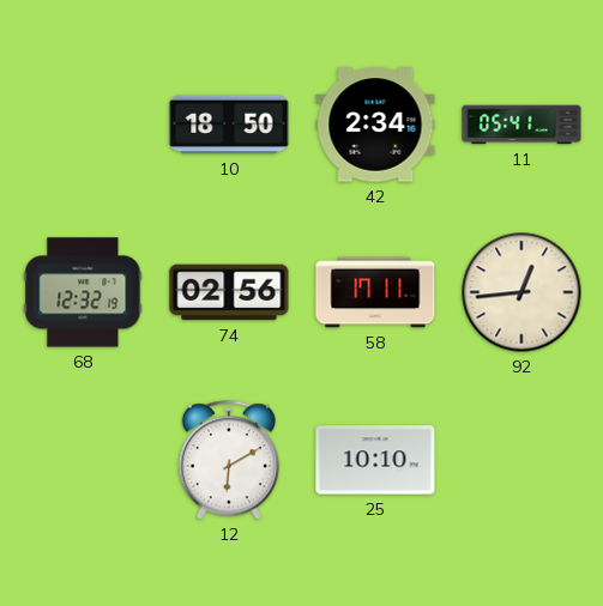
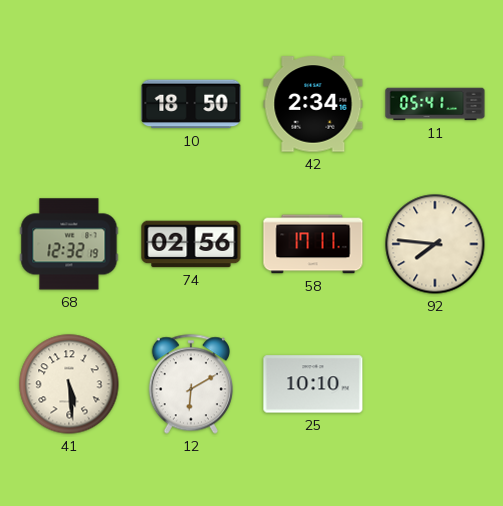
92: 12:44 -> 7:46 (435, 244)
41: none -> 5:29 (69, 384)
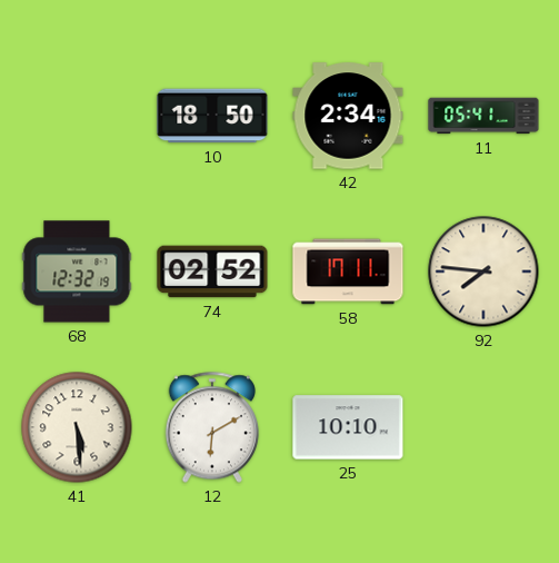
74: 02:56 -> 02:52 (212, 271)
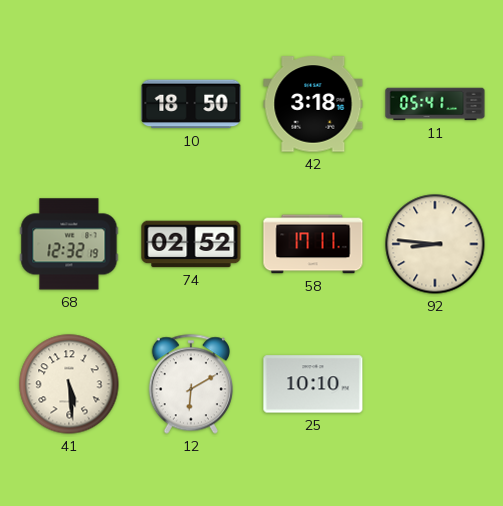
42: 2:34 -> 3:18 (313, 104)
92: 7:46 -> 8:46 (435, 244)
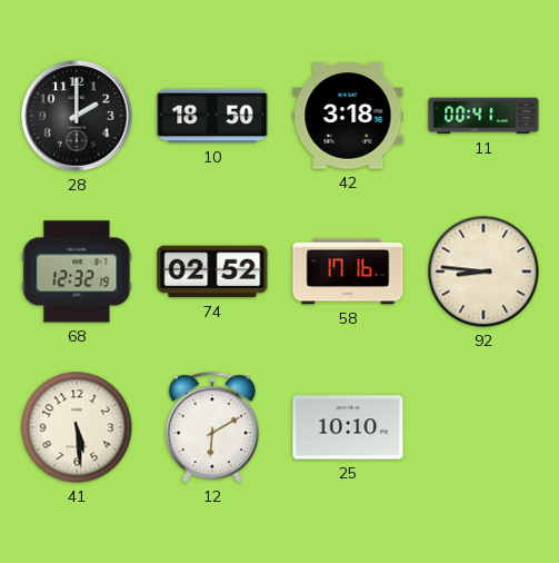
28: none -> 2:00 (77, 116)
11: 05:41 -> 00:41 (483, 116)
58: 17:11 -> 17:16 (348, 271)
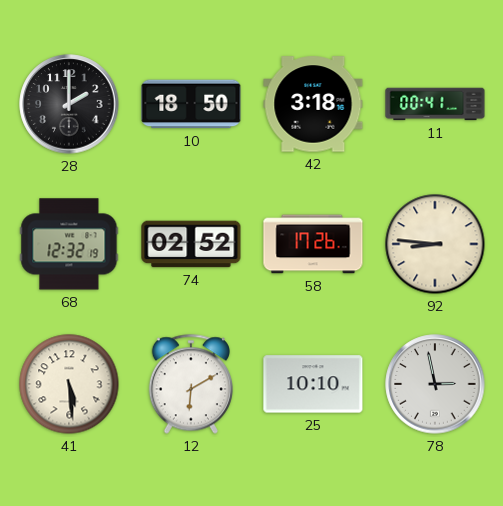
58: 17:16 -> 17:26 (313, 244)
78: none -> 2:58 (435, 384)
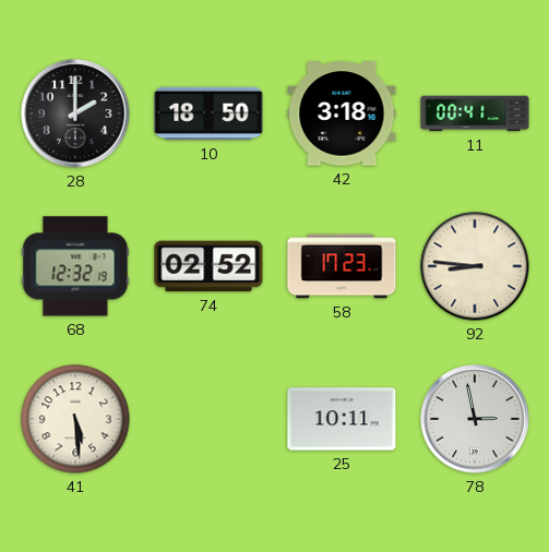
58: 17:26 -> 17:23 (342, 266)
12: 6:10 -> none (191, 384)
25: 10:10 -> 10:11 (342, 419)
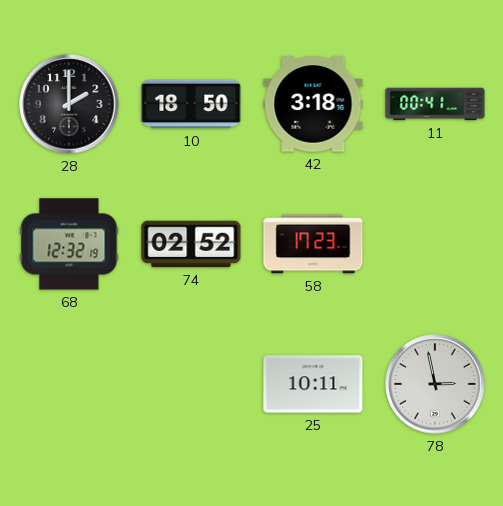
92: 8:46 -> none (475, 266)
41: 5:29 -> none (75, 419)
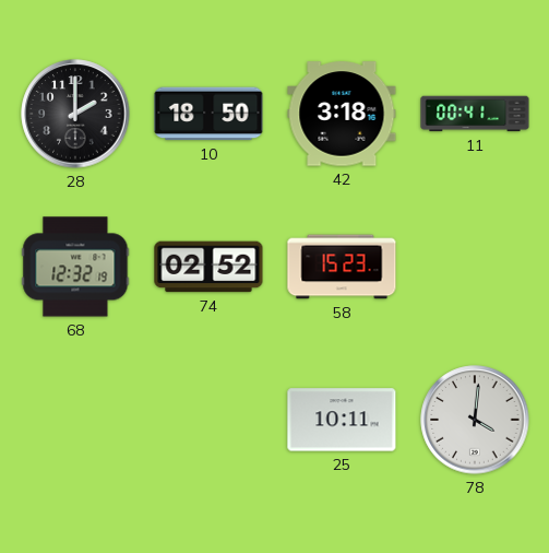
58: 17:23 -> 15:23 (342, 267)
78: 2:58 -> 4:01 (475, 420)
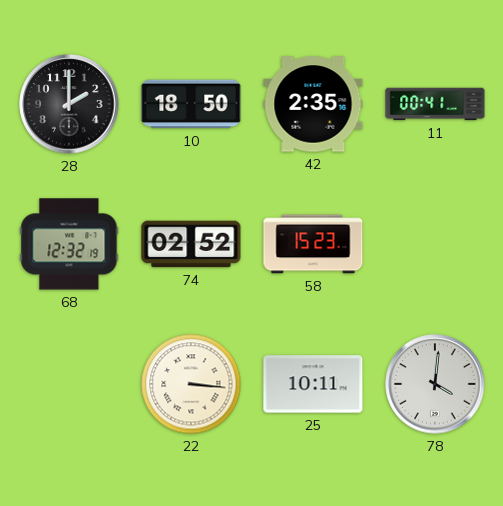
42: 3:18 -> 2:35 (313, 104)
22: none -> 3:16 (191, 384)
